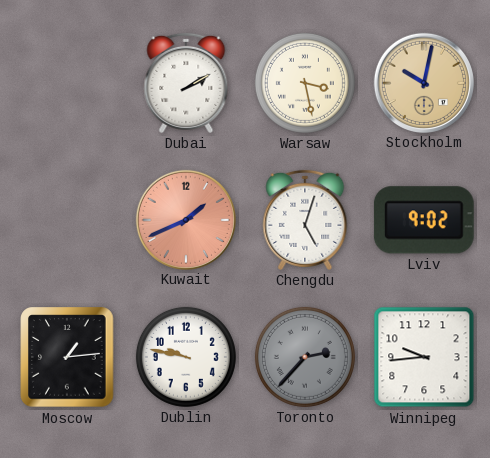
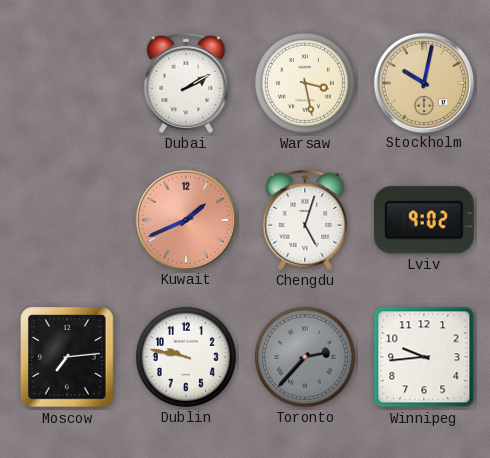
Moscow: 1:14 -> 7:14 (67, 357)
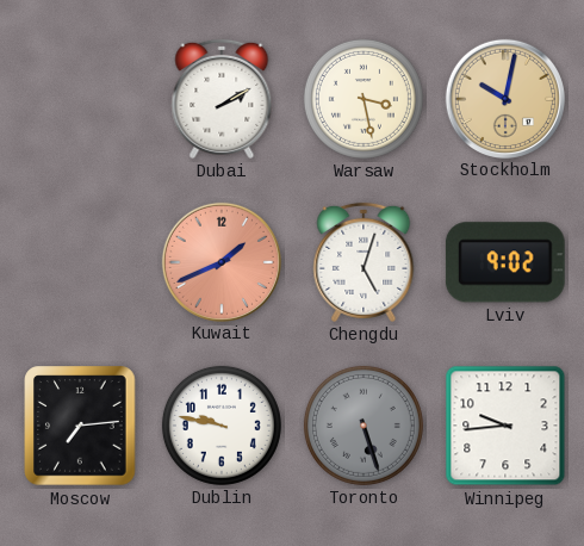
Toronto: 2:37 -> 5:27 (364, 426)
